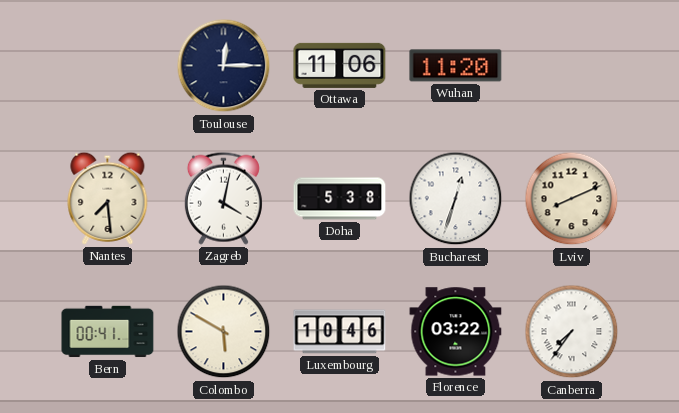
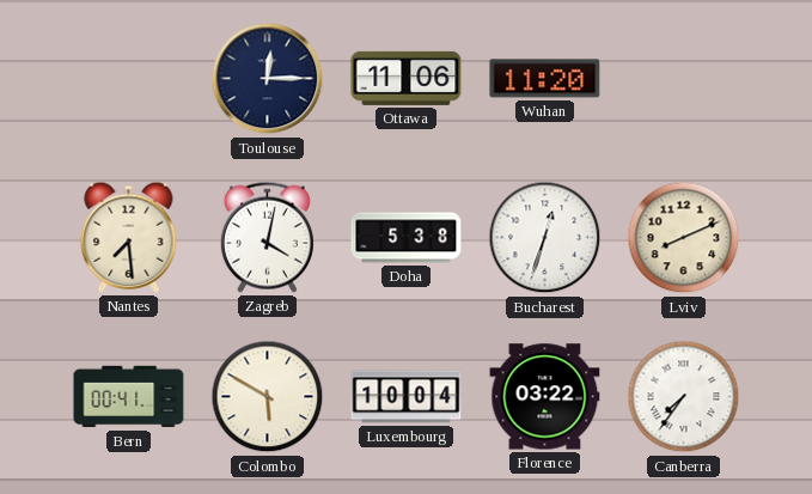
Luxembourg: 10:46 -> 10:04 (407, 397)
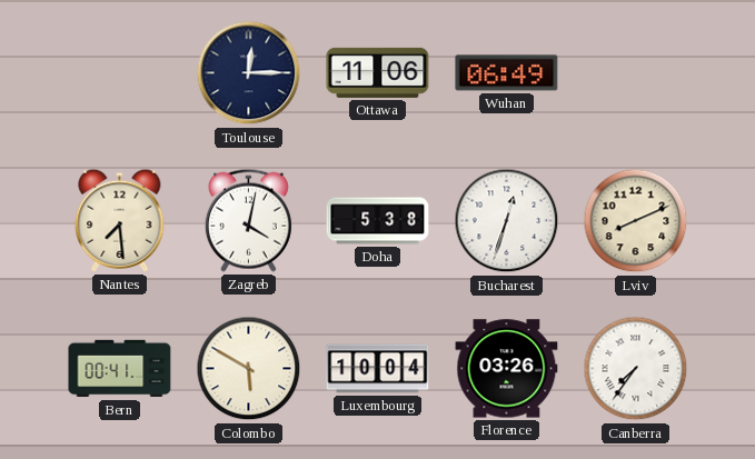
Wuhan: 11:20 -> 06:49 (507, 73)
Florence: 03:22 -> 03:26 (507, 369)
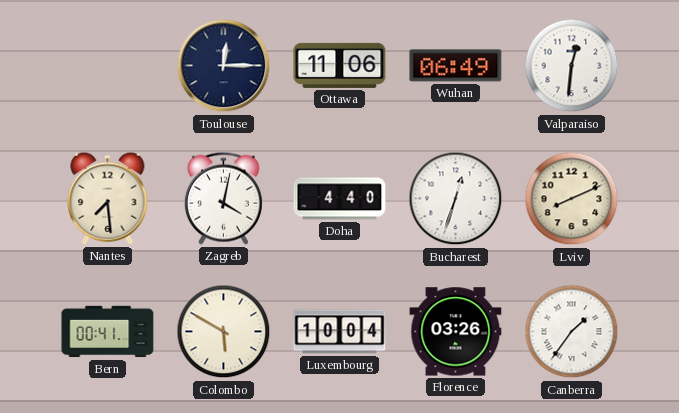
Valparaiso: none -> 12:31 (572, 66)
Doha: 5:38 -> 4:40 (340, 199)
Canberra: 7:36 -> 1:36 (572, 332)
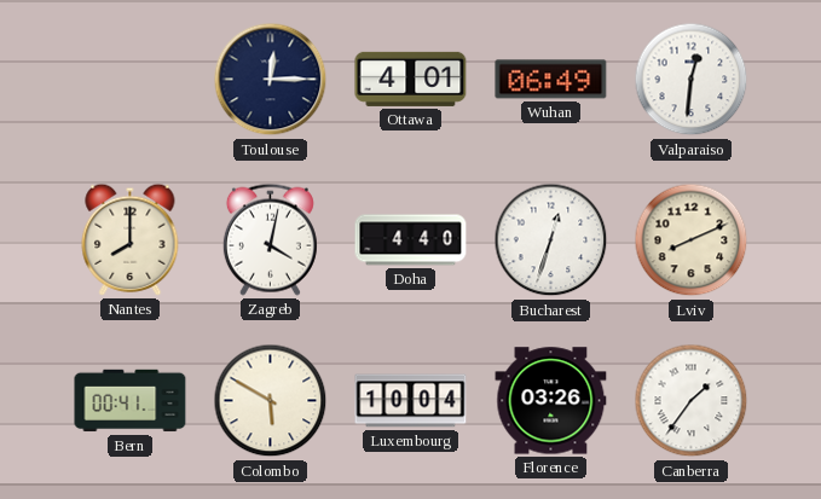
Ottawa: 11:06 -> 4:01 (411, 79)
Nantes: 7:29 -> 8:00 (131, 239)
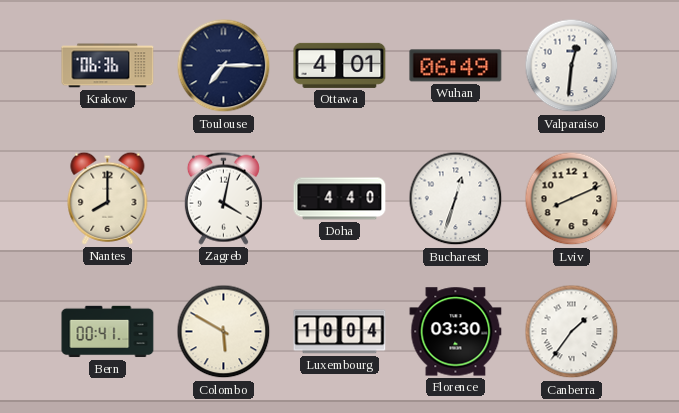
Krakow: none -> 06:36 (108, 66)
Toulouse: 12:15 -> 7:15 (224, 66)
Florence: 03:26 -> 03:30 (456, 332)
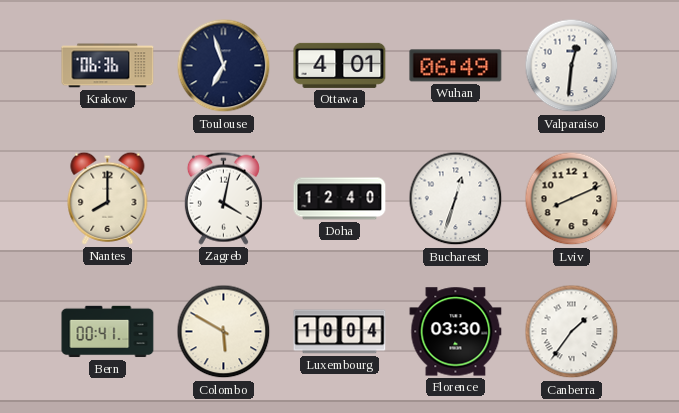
Toulouse: 7:15 -> 6:57 (224, 66)
Doha: 4:40 -> 12:40 (340, 199)
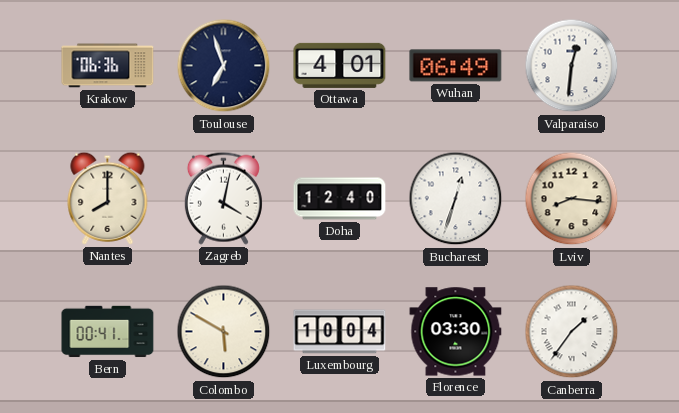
Lviv: 8:11 -> 8:16 (572, 199)
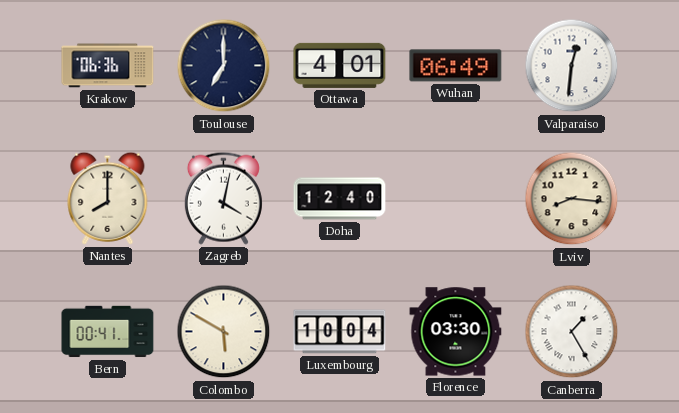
Toulouse: 6:57 -> 7:00 (224, 66)
Bucharest: 12:33 -> none (456, 199)
Canberra: 1:36 -> 1:25 (572, 332)
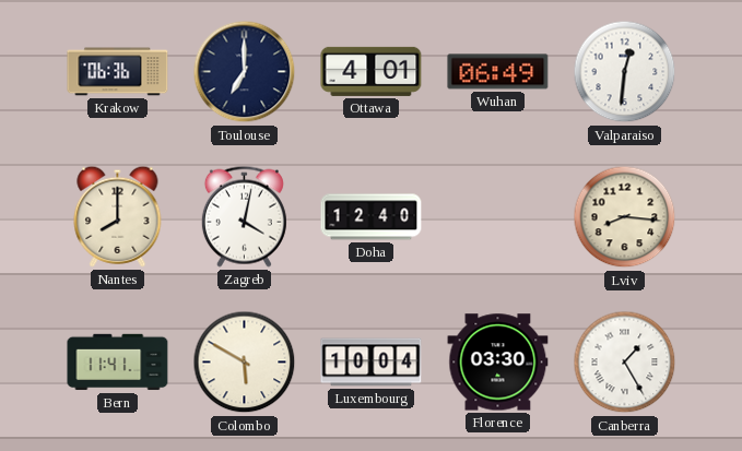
Bern: 00:41 -> 11:41 (118, 363)
